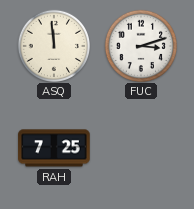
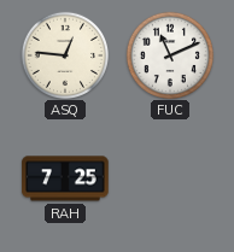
ASQ: 11:59 -> 12:46 (64, 54)
FUC: 3:12 -> 11:11 (169, 54)
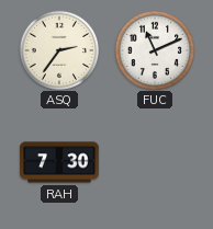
ASQ: 12:46 -> 2:36 (58, 49)
RAH: 7:25 -> 7:30 (59, 162)
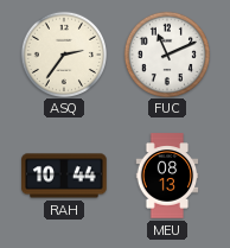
RAH: 7:30 -> 10:44 (64, 176)
MEU: none -> 08:13 (167, 176)
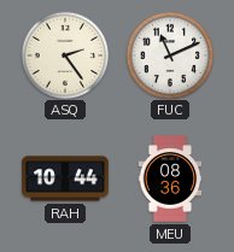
ASQ: 2:36 -> 2:24 (64, 54)
MEU: 08:13 -> 08:36 (170, 178)
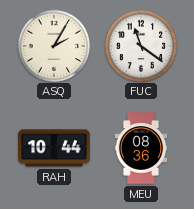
ASQ: 2:24 -> 2:05 (53, 45)
FUC: 11:11 -> 11:21 (140, 45)
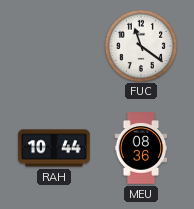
ASQ: 2:05 -> none (53, 45)
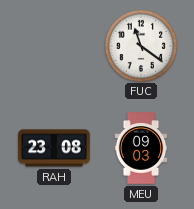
RAH: 10:44 -> 23:08 (54, 148)
MEU: 08:36 -> 09:03 (141, 148)
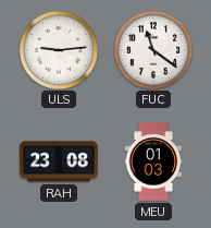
ULS: none -> 9:14 (58, 49)
MEU: 09:03 -> 01:03 (153, 161)
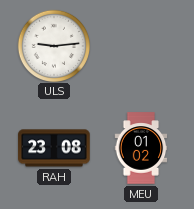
FUC: 11:21 -> none (152, 49)
MEU: 01:03 -> 01:02 (141, 148)
